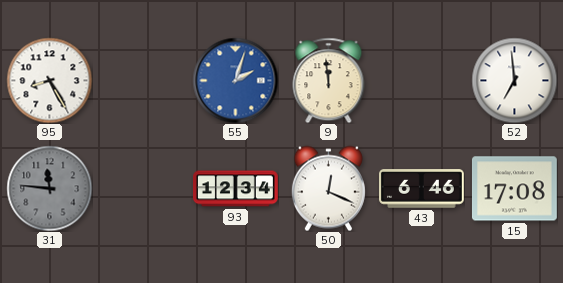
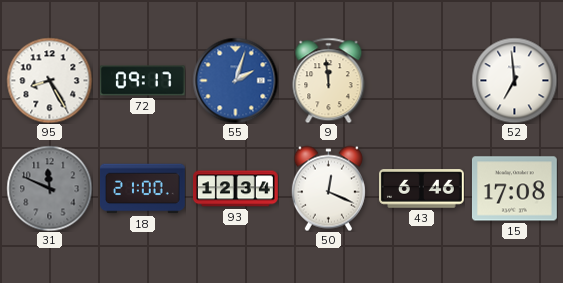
72: none -> 09:17 (142, 81)
31: 11:46 -> 11:49 (49, 188)
18: none -> 21:00 (143, 189)
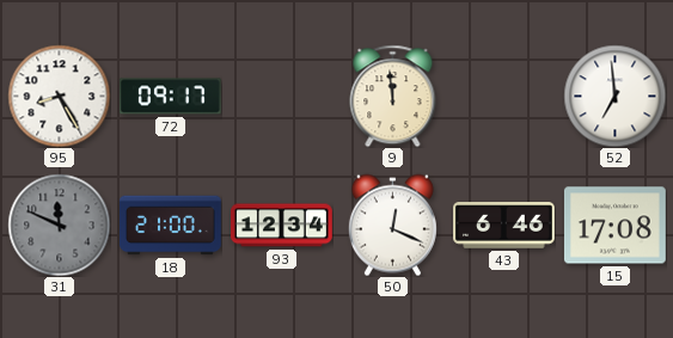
55: 2:03 -> none (235, 80)
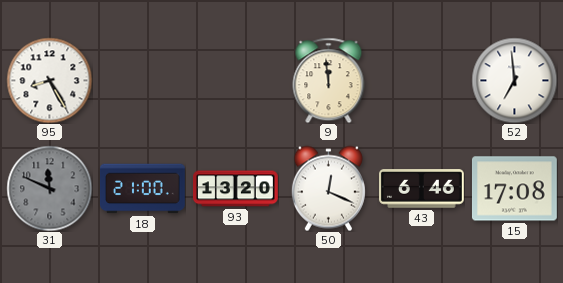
72: 09:17 -> none (170, 97)
93: 12:34 -> 13:20 (236, 189)
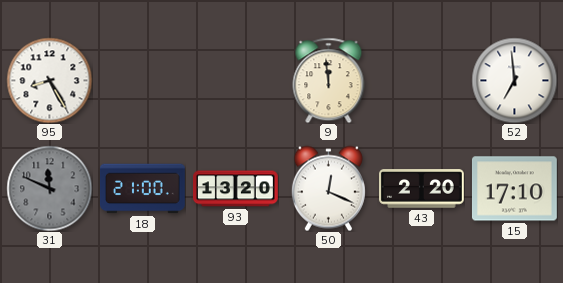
43: 6:46 -> 2:20 (422, 189)
15: 17:08 -> 17:10 (514, 189)
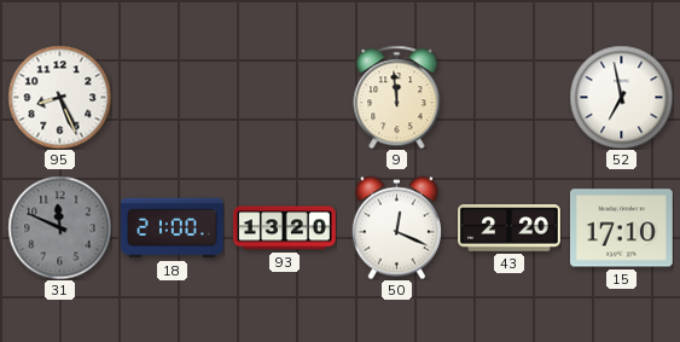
95: 8:25 -> 8:26 (59, 97)
52: 6:59 -> 6:58 (621, 97)
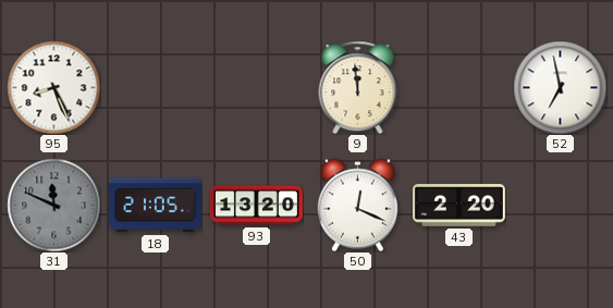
18: 21:00 -> 21:05 (156, 206)
15: 17:10 -> none (621, 228)
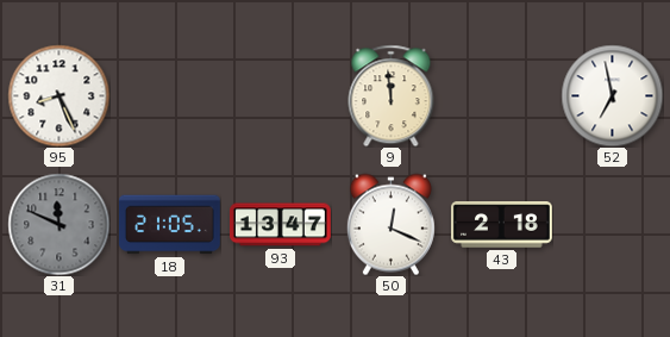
93: 13:20 -> 13:47 (281, 225)
43: 2:20 -> 2:18 (502, 225)
